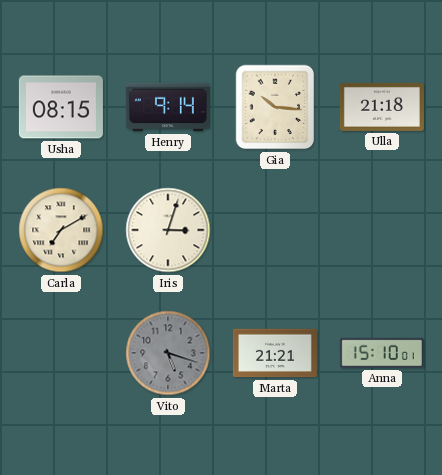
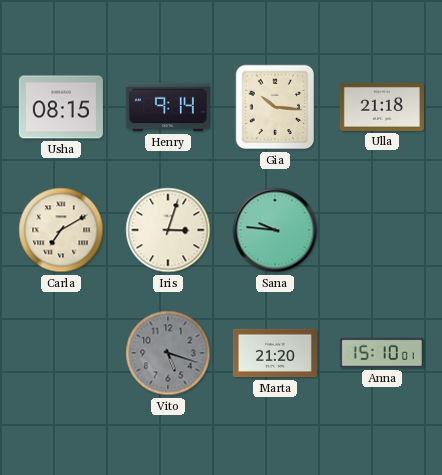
Sana: none -> 9:46 (275, 230)
Marta: 21:21 -> 21:20 (275, 353)
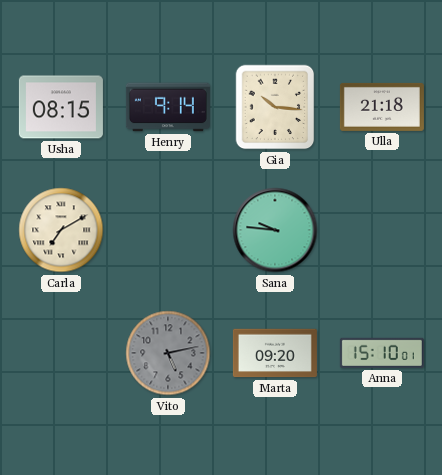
Iris: 3:03 -> none (168, 230)
Vito: 5:18 -> 5:13 (168, 353)
Marta: 21:20 -> 09:20 (275, 353)
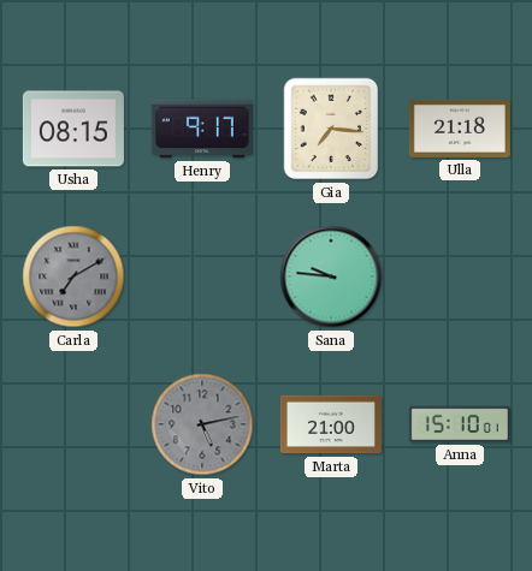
Henry: 9:14 -> 9:17 (202, 129)
Gia: 10:16 -> 7:16 (331, 129)
Carla dial: cream -> grey (73, 276)
Marta: 09:20 -> 21:00 (331, 424)
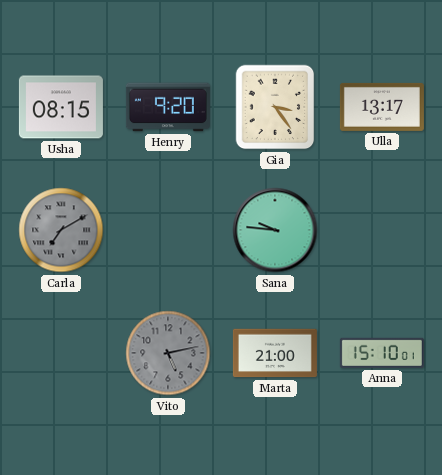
Henry: 9:17 -> 9:20 (168, 107)
Gia: 7:16 -> 3:24 (275, 107)
Ulla: 21:18 -> 13:17 (382, 107)
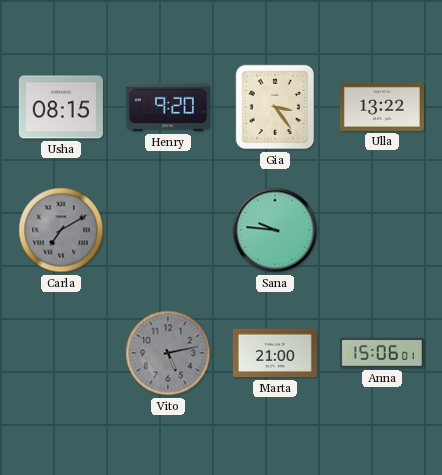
Ulla: 13:17 -> 13:22 (382, 107)
Anna: 15:10 -> 15:06 (382, 353)
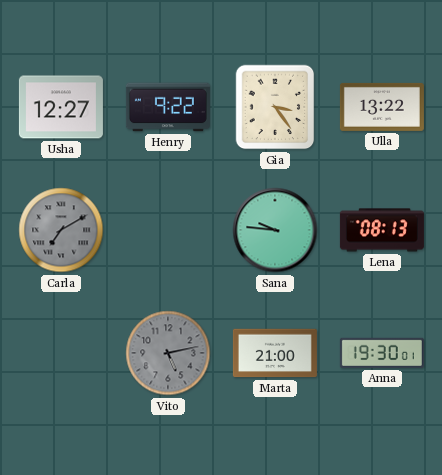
Usha: 08:15 -> 12:27 (61, 107)
Henry: 9:20 -> 9:22 (168, 107)
Lena: none -> 08:13 (382, 230)
Anna: 15:06 -> 19:30 (382, 353)
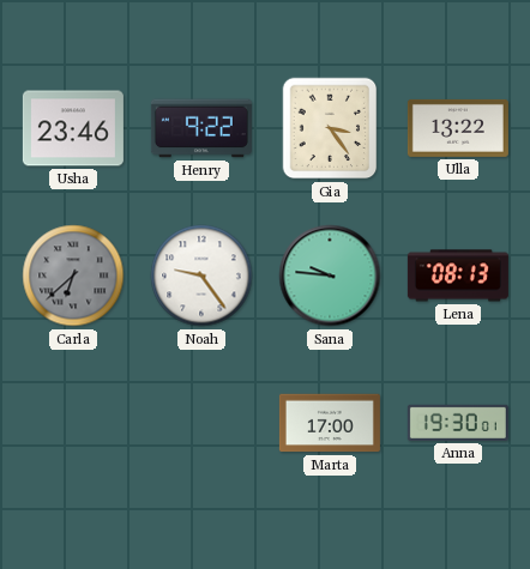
Usha: 12:27 -> 23:46 (73, 128)
Carla: 7:10 -> 6:38 (73, 276)
Noah: none -> 9:24 (201, 276)
Vito: 5:13 -> none (168, 353)
Marta: 21:00 -> 17:00 (330, 423)
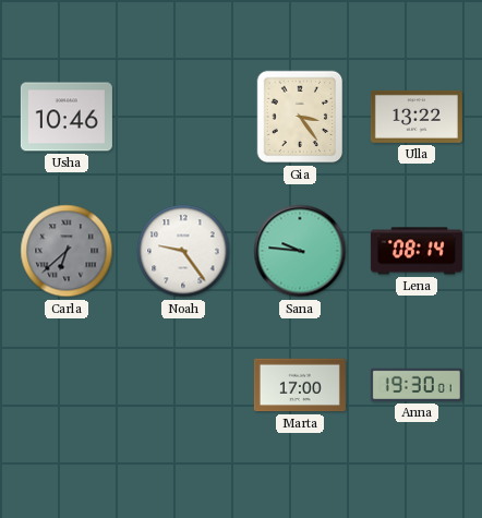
Usha: 23:46 -> 10:46 (67, 117)
Henry: 9:22 -> none (201, 128)
Lena: 08:13 -> 08:14 (417, 251)
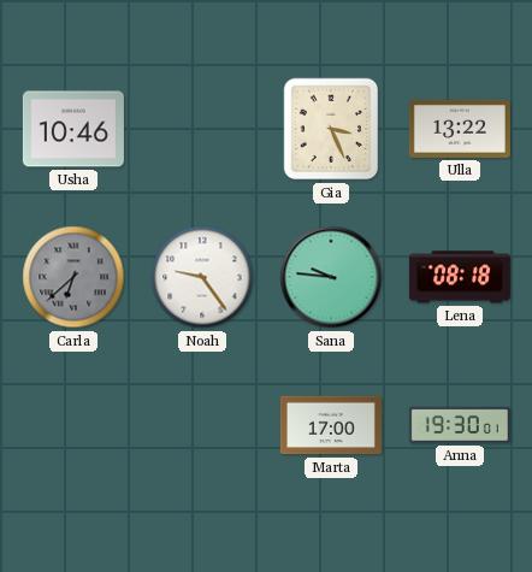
Gia: 3:24 -> 3:26 (331, 129)
Lena: 08:14 -> 08:18 (460, 277)
